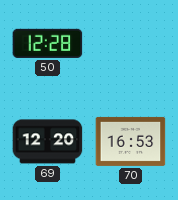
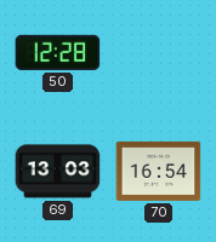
69: 12:20 -> 13:03 (58, 172)
70: 16:53 -> 16:54 (159, 171)
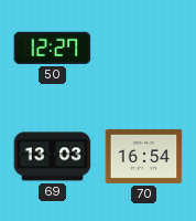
50: 12:28 -> 12:27 (53, 48)
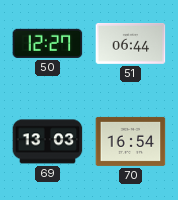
51: none -> 06:44 (131, 44)
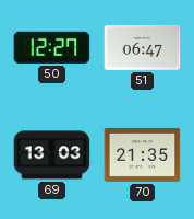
51: 06:44 -> 06:47 (143, 48)
70: 16:54 -> 21:35 (143, 154)
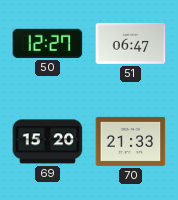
69: 13:03 -> 15:20 (48, 142)
70: 21:35 -> 21:33 (131, 141)
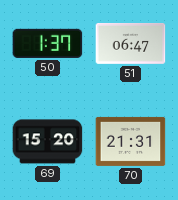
50: 12:27 -> 1:37 (48, 43)
70: 21:33 -> 21:31 (131, 141)
